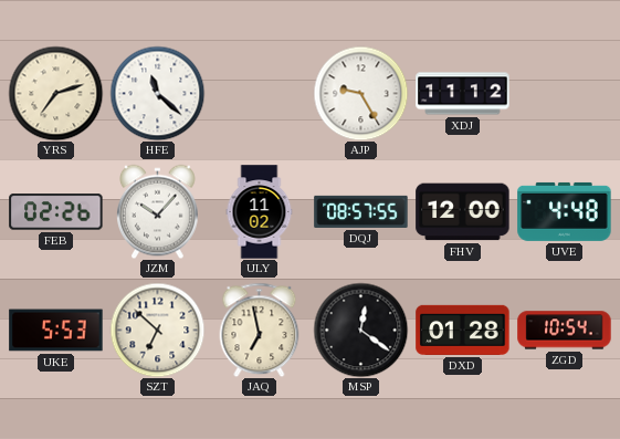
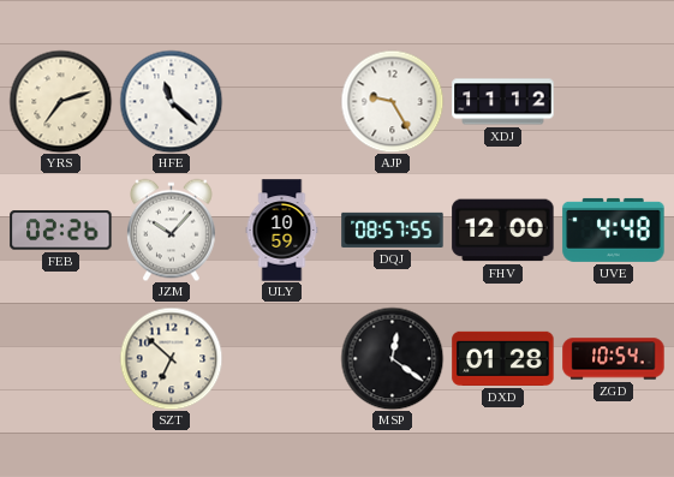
ULY: 11:02 -> 10:59 (282, 231)
UKE: 5:53 -> none (56, 331)
JAQ: 6:58 -> none (260, 330)
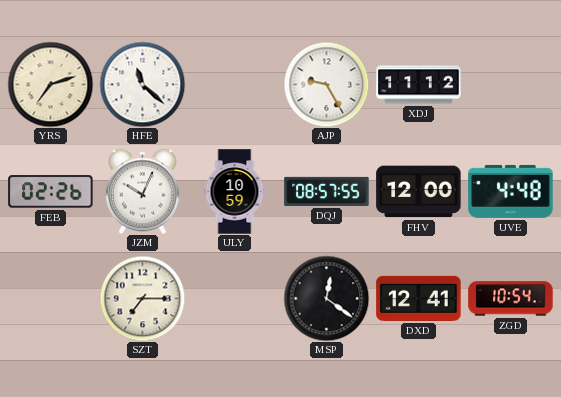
JZM: 10:07 -> 10:04 (143, 191)
SZT: 6:52 -> 7:15 (142, 298)
DXD: 01:28 -> 12:41 (419, 298)
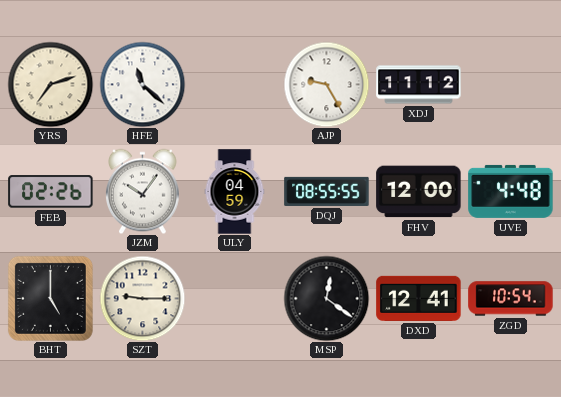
JZM: 10:04 -> 10:06 (143, 191)
ULY: 10:59 -> 04:59 (235, 192)
DQJ: 08:57 -> 08:55 (327, 191)
BHT: none -> 5:00 (50, 298)
SZT: 7:15 -> 9:15 (142, 298)
